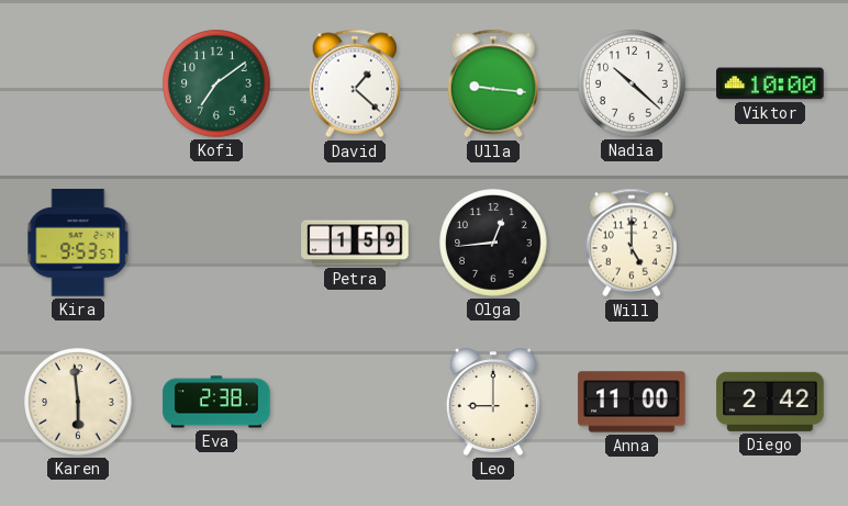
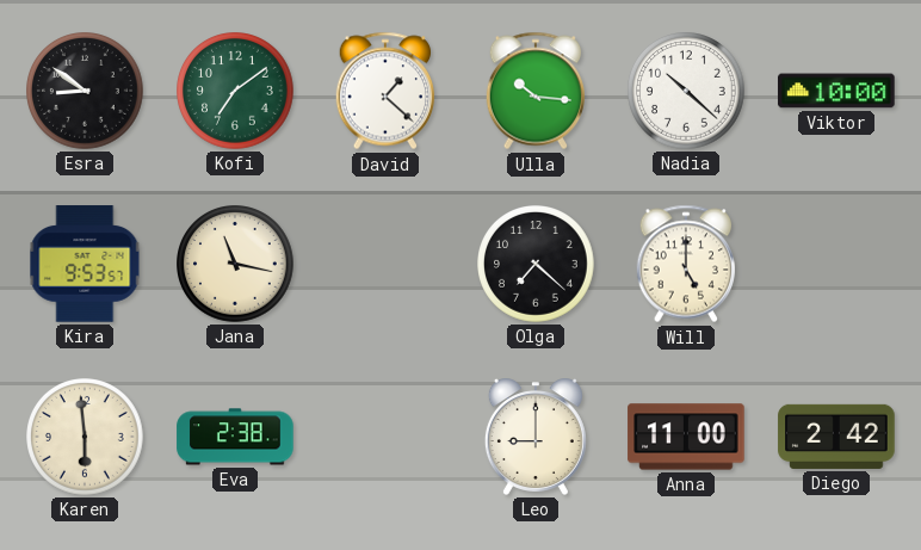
Esra: none -> 8:51 (85, 91)
Ulla: 9:16 -> 10:16 (534, 91)
Jana: none -> 11:17 (235, 264)
Petra: 1:59 -> none (355, 243)
Olga: 12:44 -> 7:22 (536, 264)
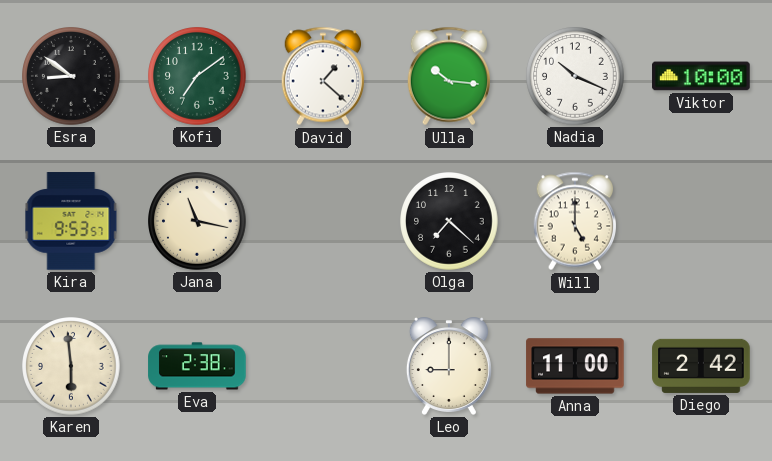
Nadia: 10:22 -> 10:19 (575, 76)
